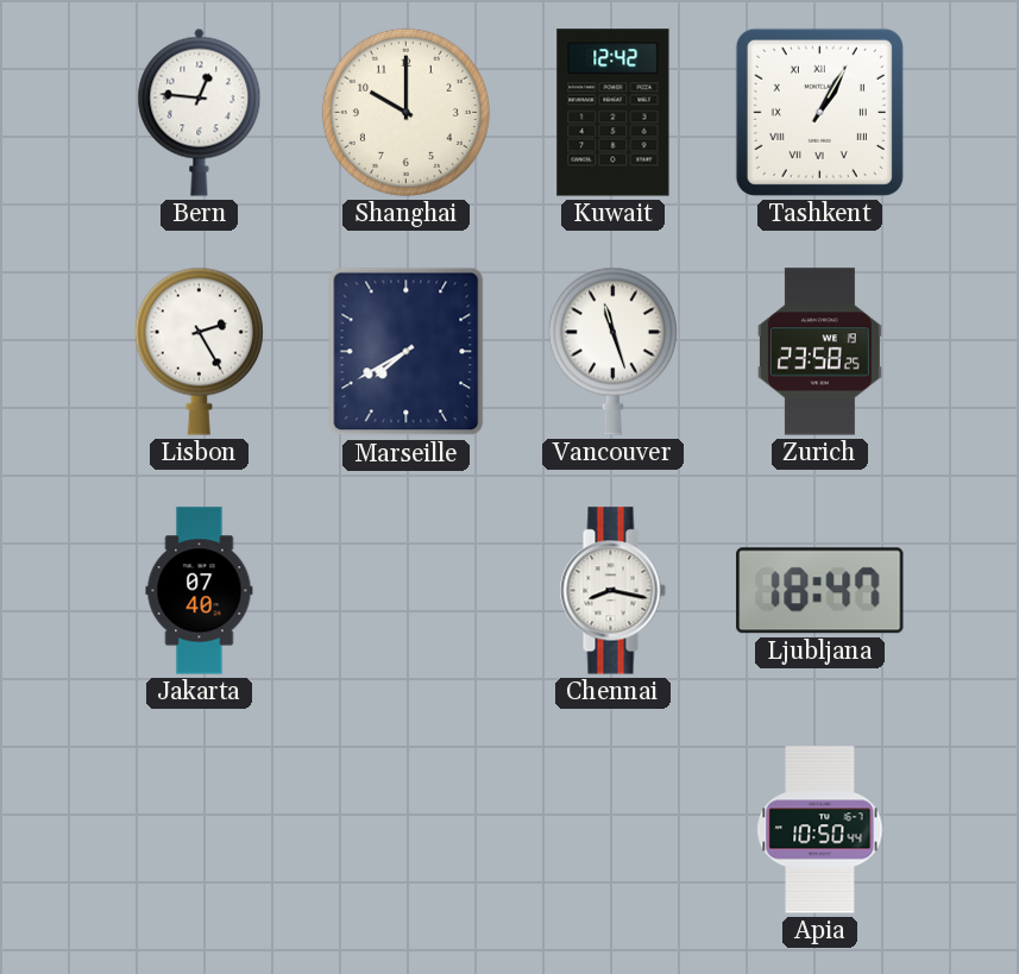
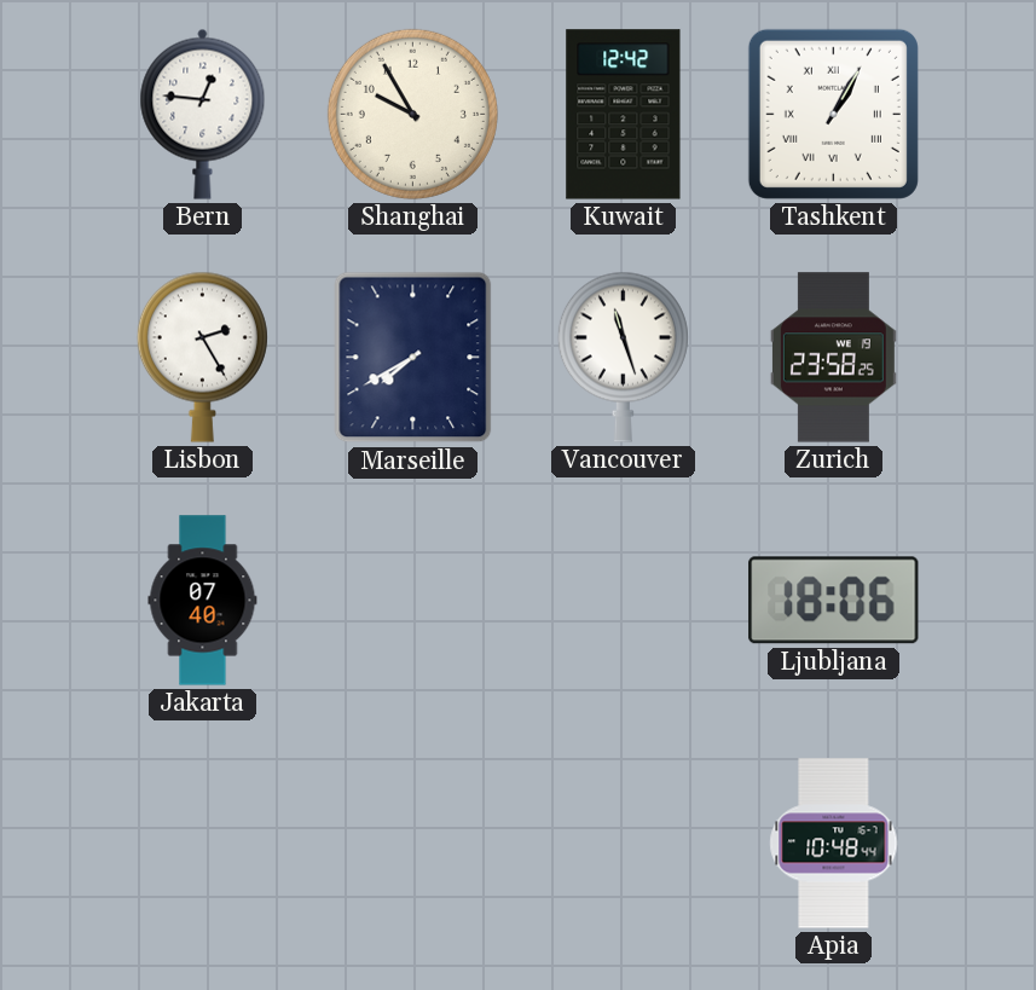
Shanghai: 10:00 -> 9:55 (412, 114)
Chennai: 8:17 -> none (612, 591)
Ljubljana: 18:47 -> 18:06 (834, 601)
Apia: 10:50 -> 10:48 (834, 844)
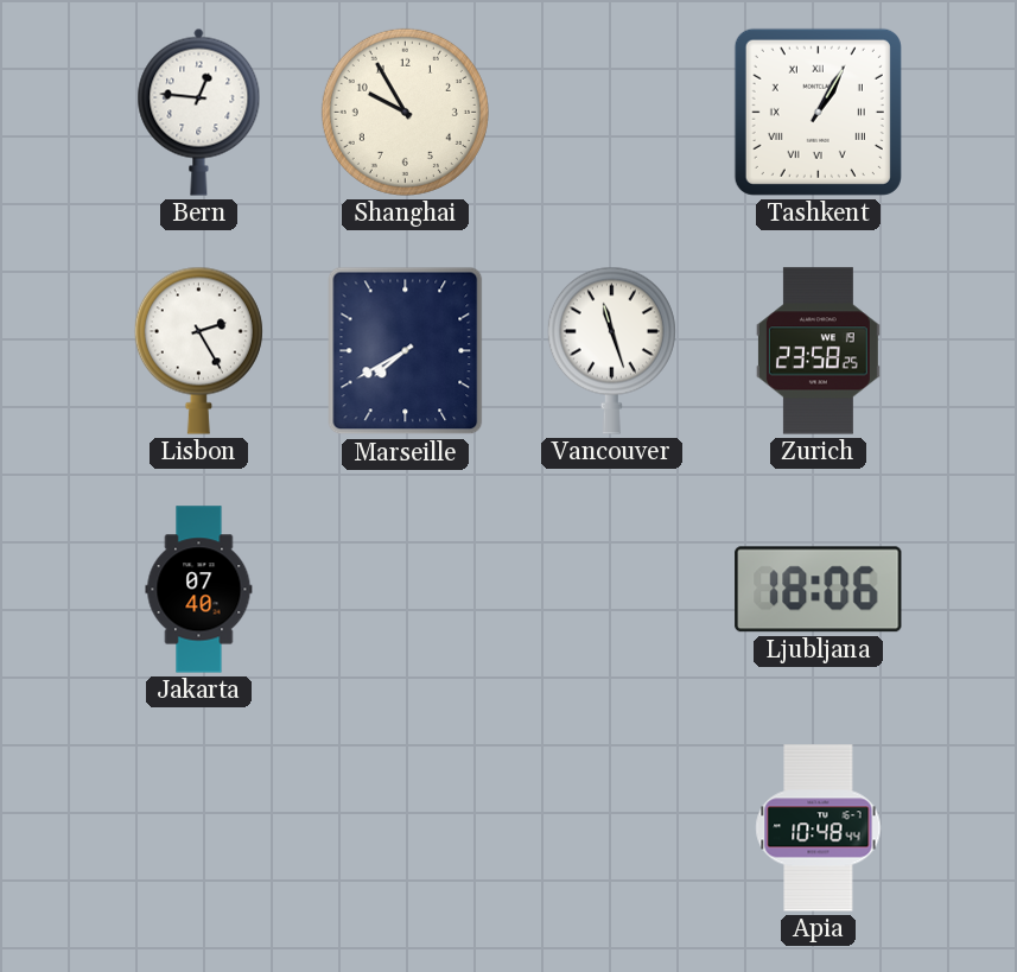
Kuwait: 12:42 -> none (624, 115)
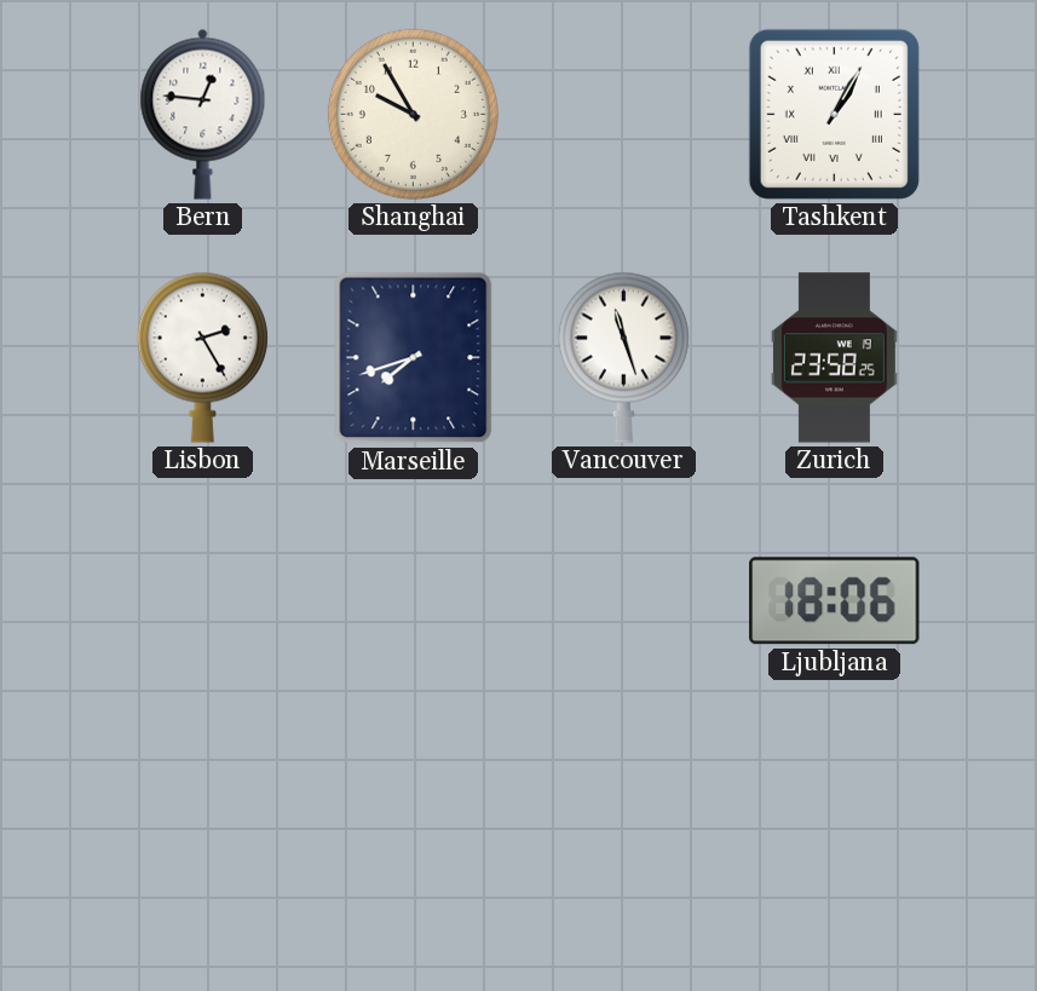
Marseille: 7:40 -> 7:42 (414, 358)
Jakarta: 07:40 -> none (199, 590)
Apia: 10:48 -> none (819, 828)
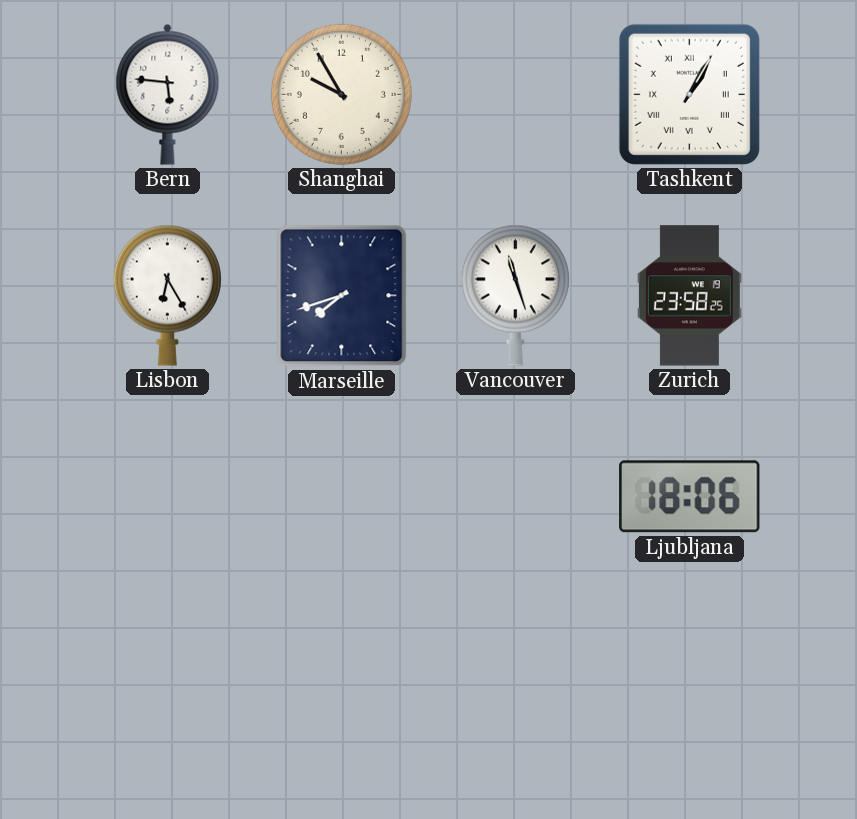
Bern: 12:46 -> 5:46 (168, 94)
Lisbon: 2:25 -> 6:25 (167, 295)
